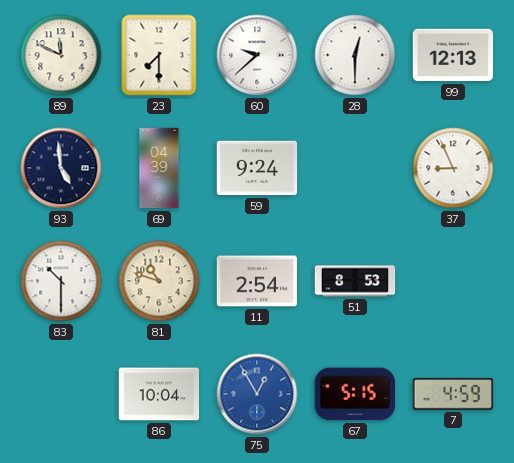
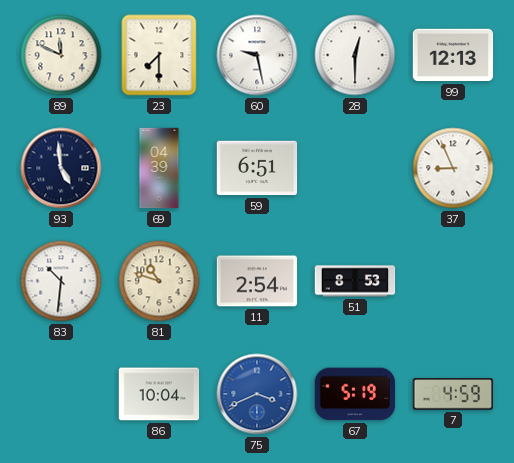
60: 9:38 -> 9:28 (257, 55)
59: 9:24 -> 6:51 (257, 168)
83: 10:30 -> 10:31 (61, 281)
75: 12:55 -> 3:41 (257, 394)
67: 5:15 -> 5:19 (355, 394)
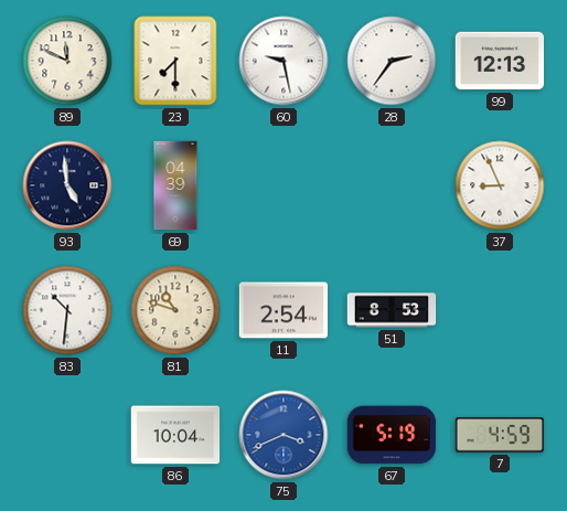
28: 12:30 -> 2:36 (392, 61)
59: 6:51 -> none (257, 168)
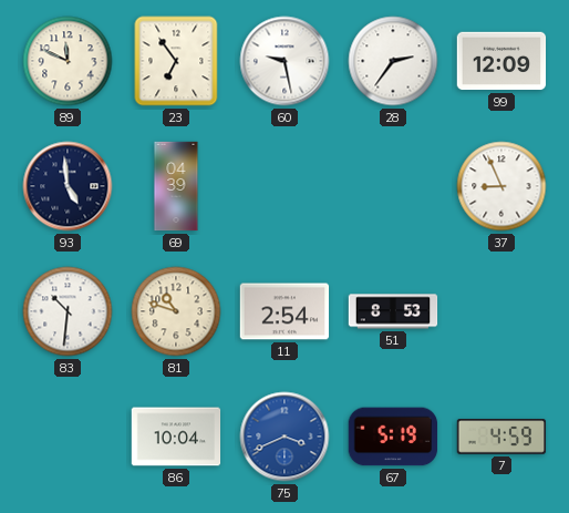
23: 7:30 -> 6:54 (176, 61)
99: 12:13 -> 12:09 (501, 61)
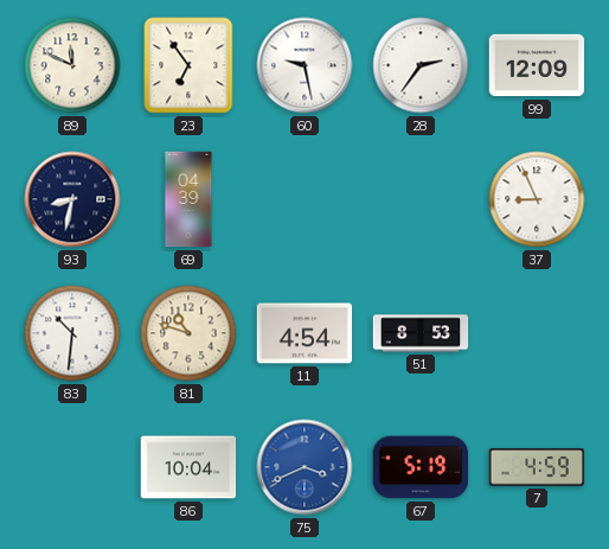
93: 4:59 -> 8:32 (72, 199)
11: 2:54 -> 4:54 (304, 333)
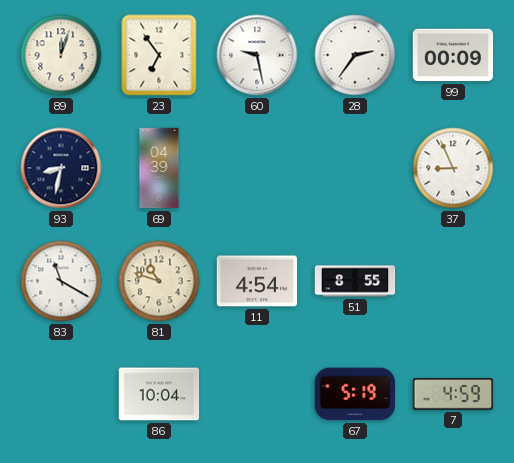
89: 11:49 -> 12:03 (61, 55)
99: 12:09 -> 00:09 (453, 55)
83: 10:31 -> 11:20 (61, 281)
51: 8:53 -> 8:55 (355, 281)
75: 3:41 -> none (304, 467)
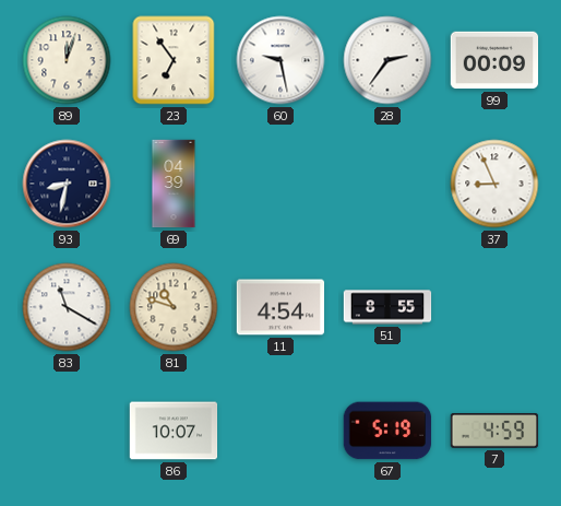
86: 10:04 -> 10:07 (174, 431)
